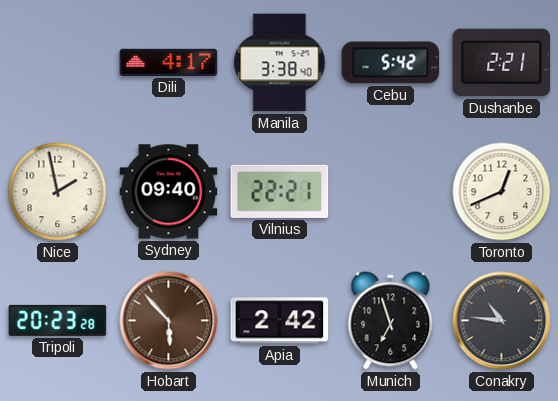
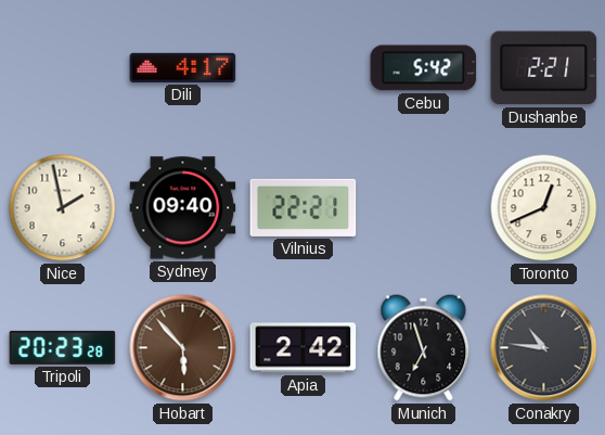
Manila: 3:38 -> none (280, 63)
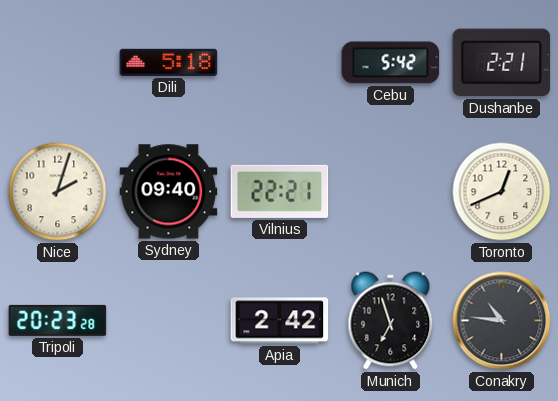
Dili: 4:17 -> 5:18 (169, 62)
Nice: 1:58 -> 2:03 (58, 192)
Hobart: 5:53 -> none (183, 348)
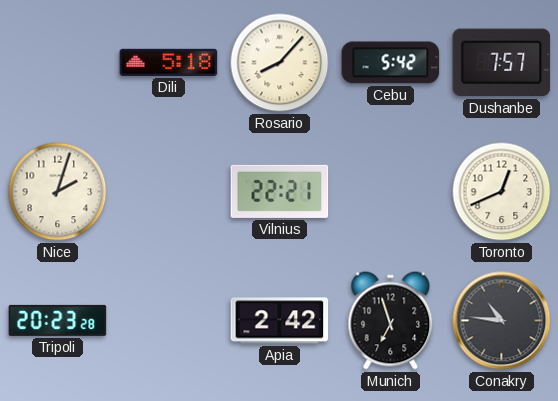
Rosario: none -> 8:07 (280, 63)
Dushanbe: 2:21 -> 7:57 (502, 63)
Sydney: 09:40 -> none (169, 192)
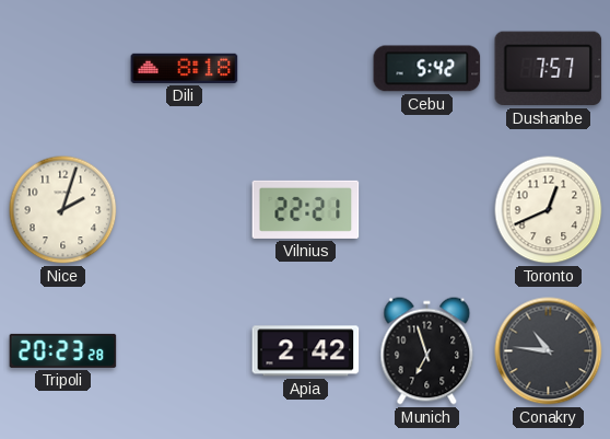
Dili: 5:18 -> 8:18 (185, 68)
Rosario: 8:07 -> none (280, 63)
